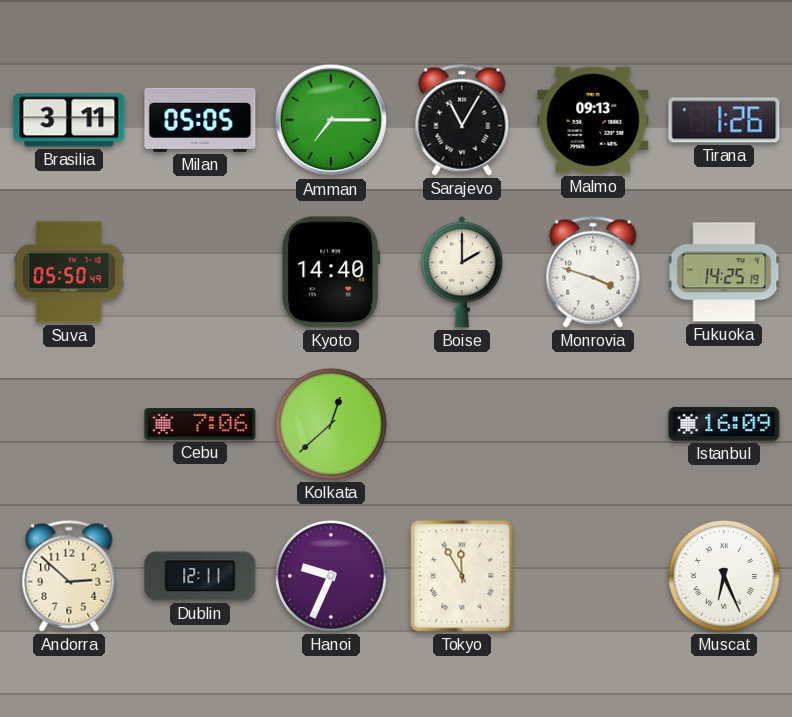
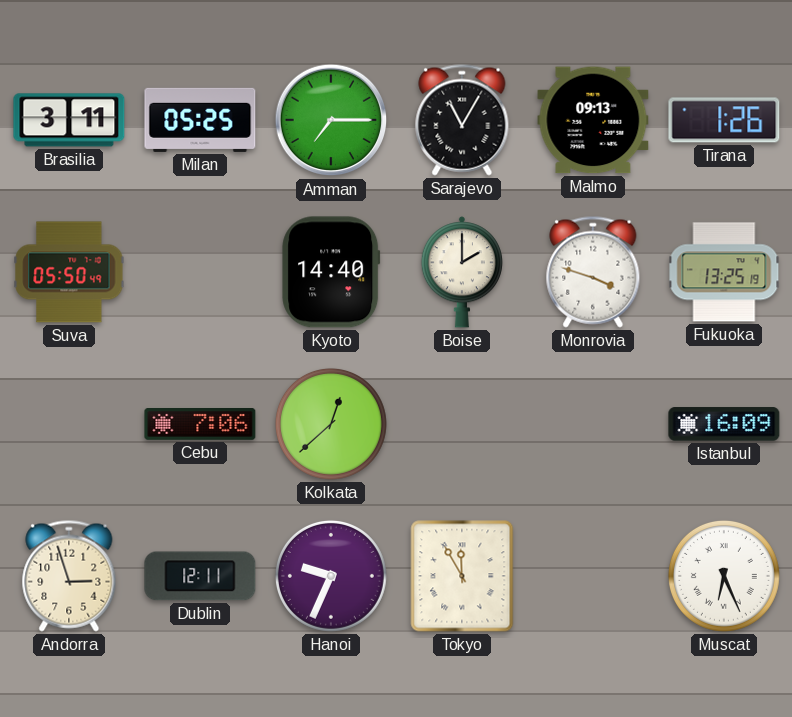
Milan: 05:05 -> 05:25 (200, 120)
Fukuoka: 14:25 -> 13:25 (724, 272)
Andorra: 2:52 -> 2:57 (69, 576)
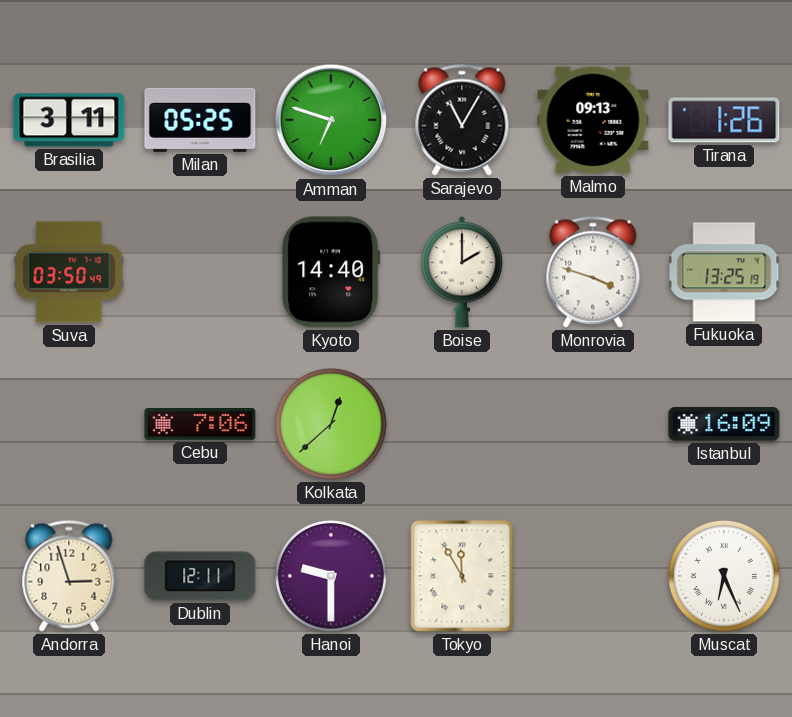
Amman: 7:15 -> 6:48 (331, 120)
Suva: 05:50 -> 03:50 (69, 272)
Hanoi: 9:34 -> 9:30 (331, 576)
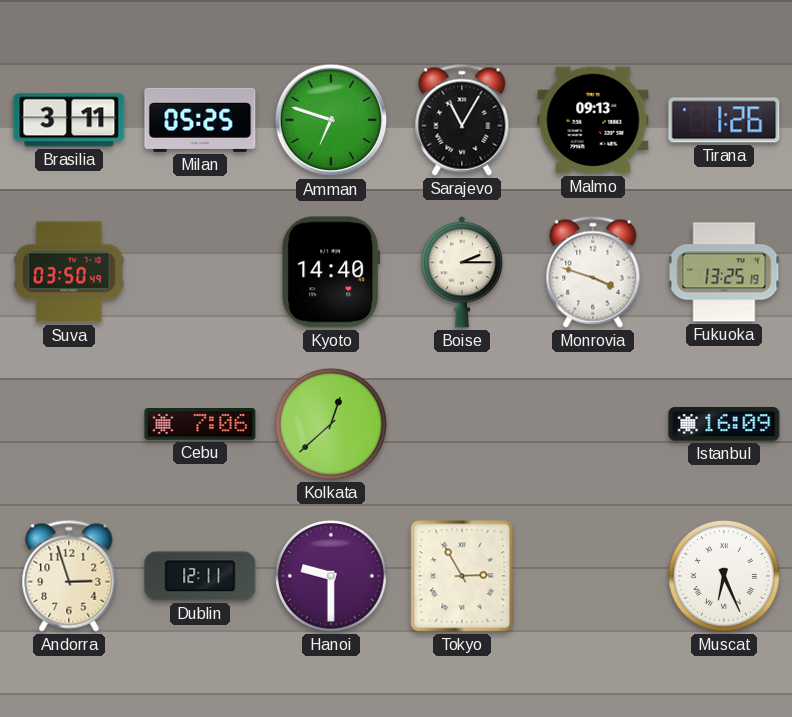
Boise: 2:00 -> 2:15 (462, 272)
Tokyo: 11:55 -> 2:55 (462, 576)
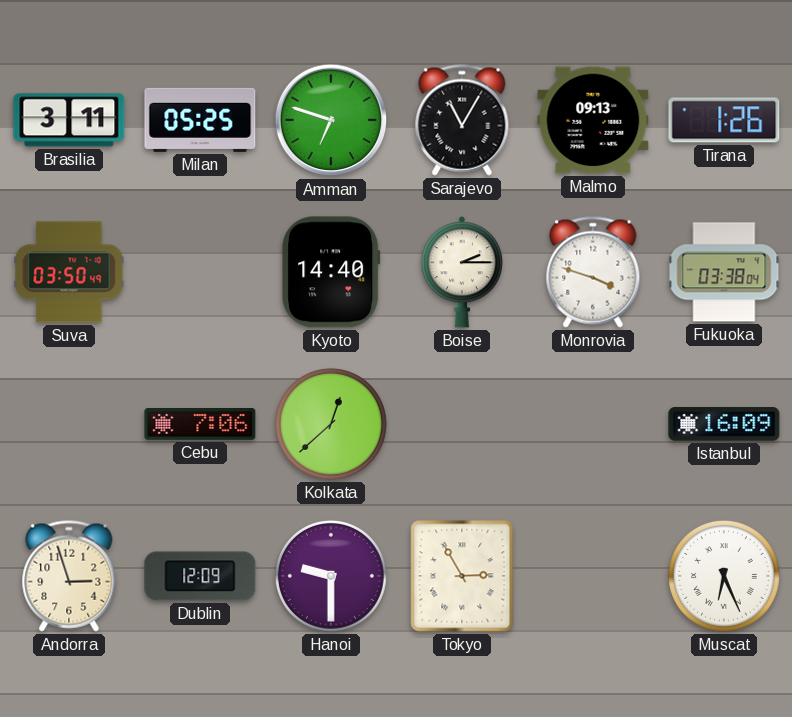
Fukuoka: 13:25 -> 03:38 (724, 272)
Dublin: 12:11 -> 12:09 (200, 576)
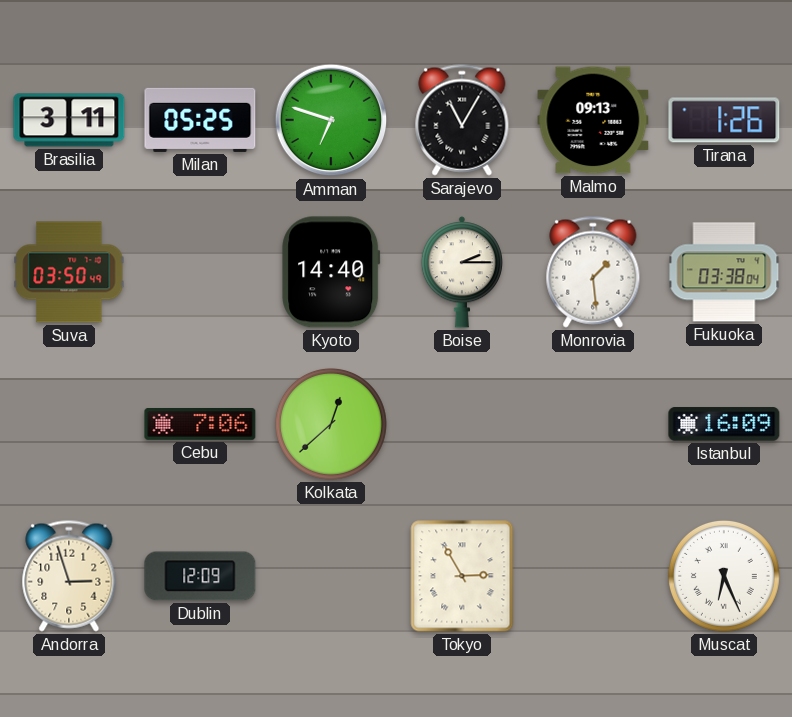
Monrovia: 3:48 -> 1:29 (593, 272)
Hanoi: 9:30 -> none (331, 576)
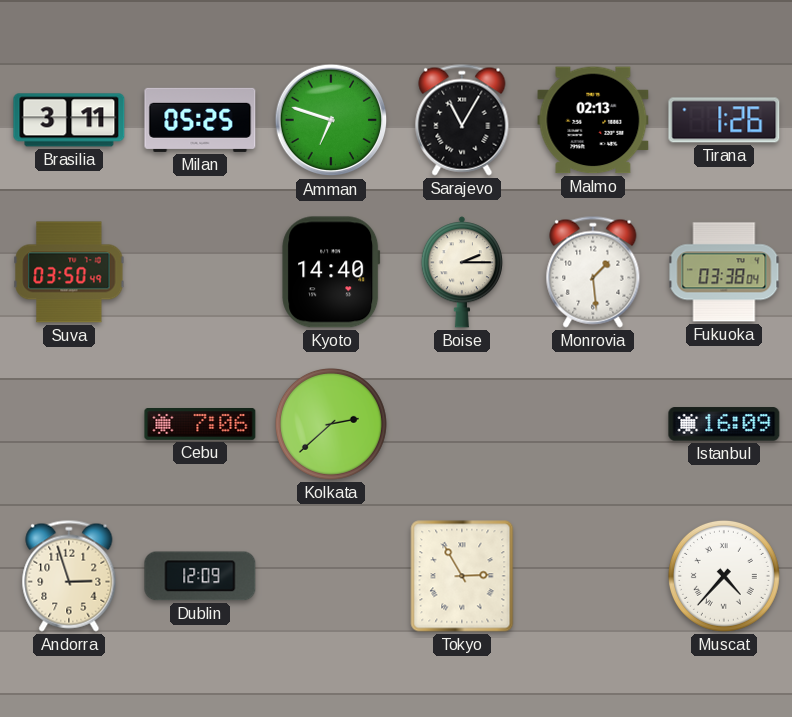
Malmo: 09:13 -> 02:13 (593, 120)
Kolkata: 12:38 -> 2:38 (331, 424)
Muscat: 6:26 -> 4:37 (724, 576)
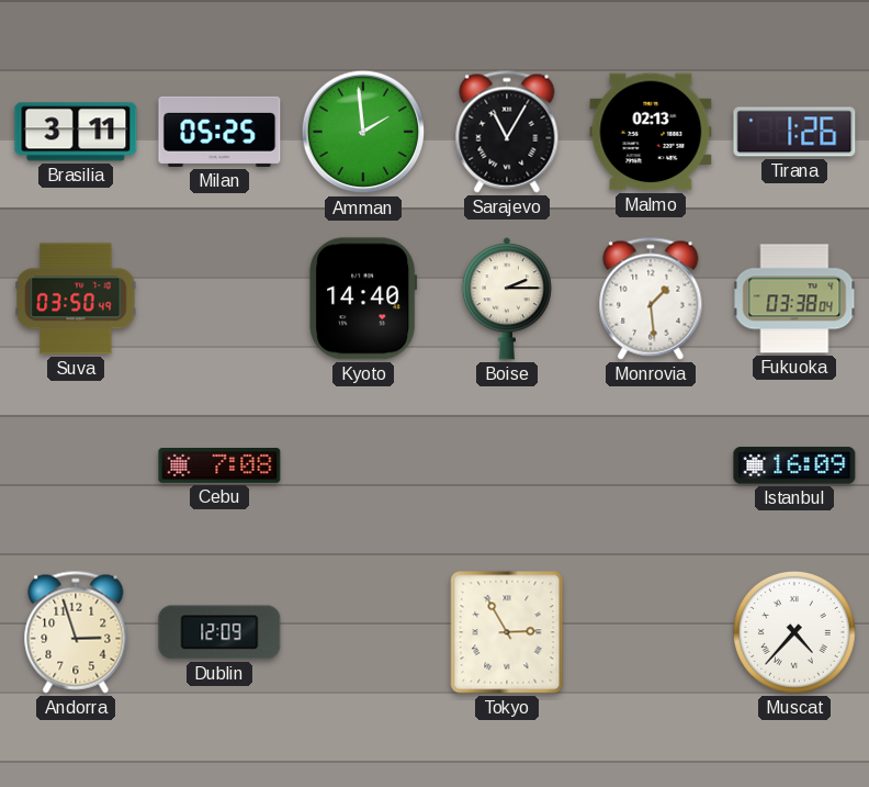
Amman: 6:48 -> 1:59 (363, 132)
Cebu: 7:06 -> 7:08 (219, 466)
Kolkata: 2:38 -> none (331, 424)
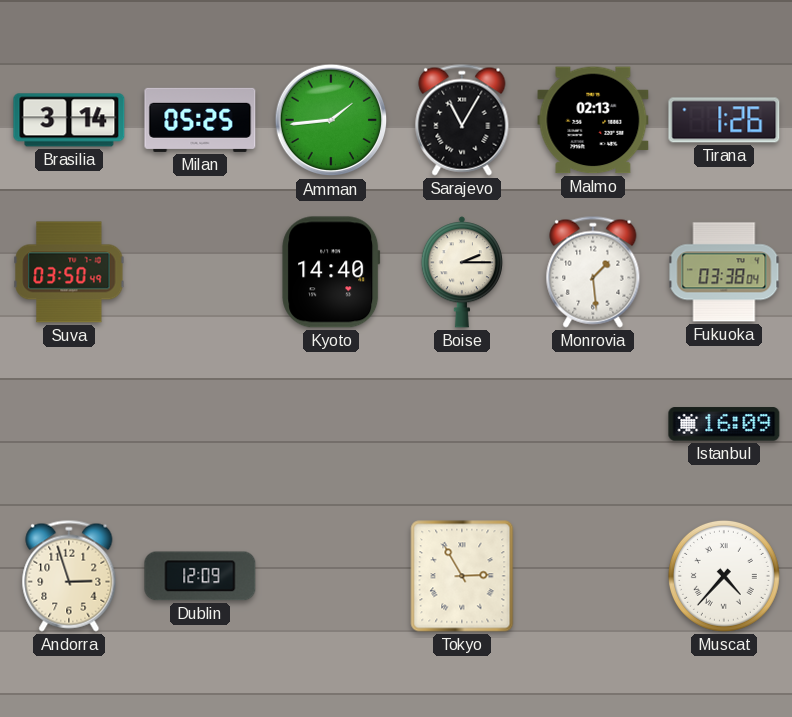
Brasilia: 3:11 -> 3:14 (69, 120)
Amman: 1:59 -> 1:44 (331, 120)
Cebu: 7:08 -> none (219, 466)
